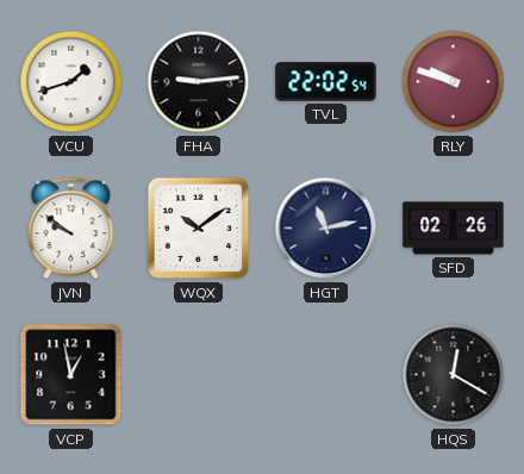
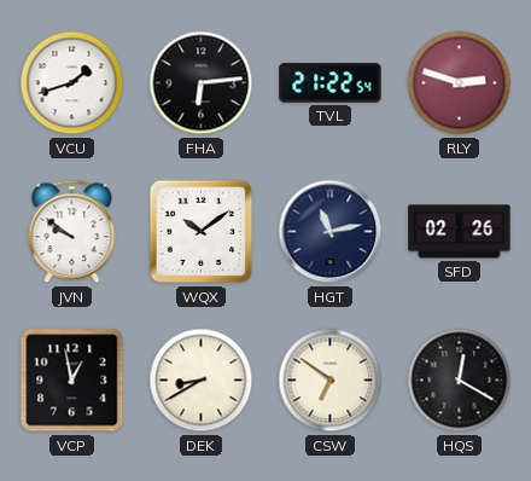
FHA: 9:14 -> 6:14 (202, 83)
TVL: 22:02 -> 21:22 (331, 83)
RLY: 9:48 -> 2:48 (460, 83)
DEK: none -> 8:40 (202, 381)
CSW: none -> 6:51 (331, 381)
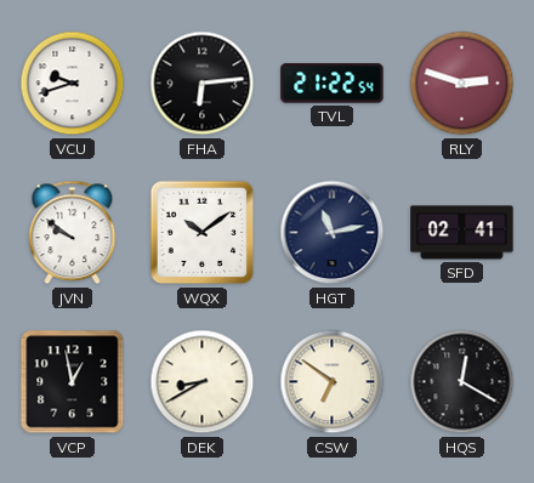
VCU: 1:42 -> 9:42 (73, 84)
SFD: 02:26 -> 02:41 (462, 233)
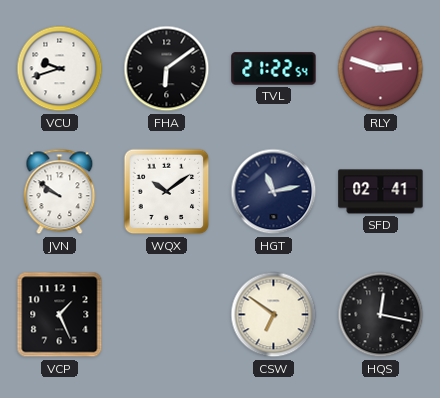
FHA: 6:14 -> 6:09 (167, 69)
VCP: 12:58 -> 1:26 (60, 315)
DEK: 8:40 -> none (203, 382)
HQS: 12:20 -> 12:17 (381, 315)
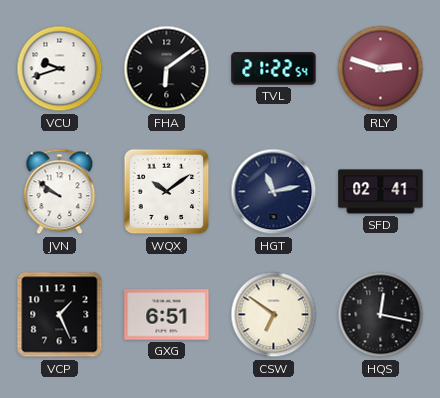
GXG: none -> 6:51 (167, 315)
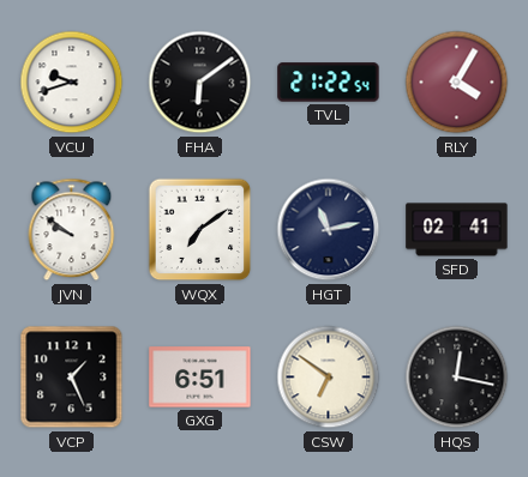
RLY: 2:48 -> 4:05 (457, 83)
WQX: 10:09 -> 7:09 (200, 230)
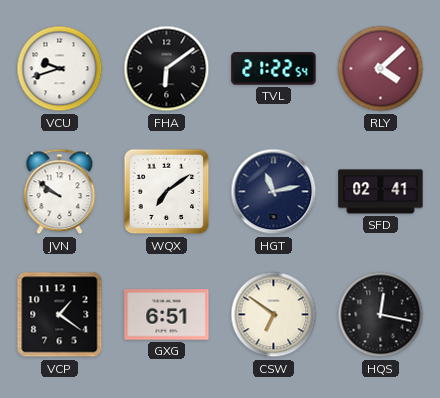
RLY: 4:05 -> 4:08 (381, 69)
VCP: 1:26 -> 1:21 (60, 315)
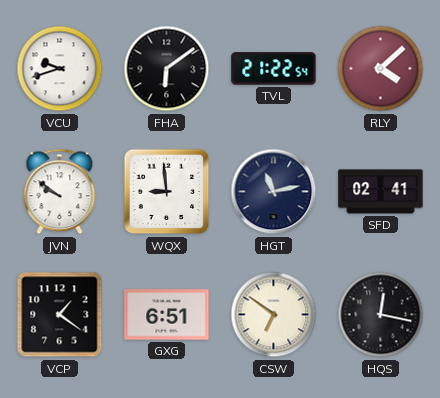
WQX: 7:09 -> 8:59 (167, 192)
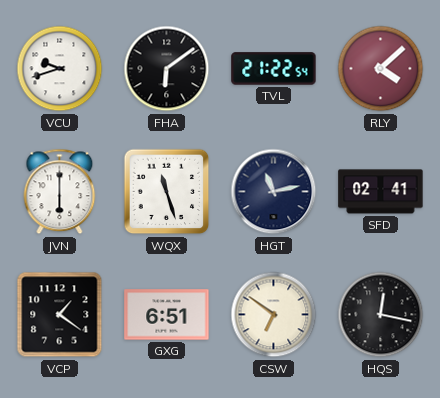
JVN: 9:51 -> 6:00 (60, 192)
WQX: 8:59 -> 11:27 (167, 192)
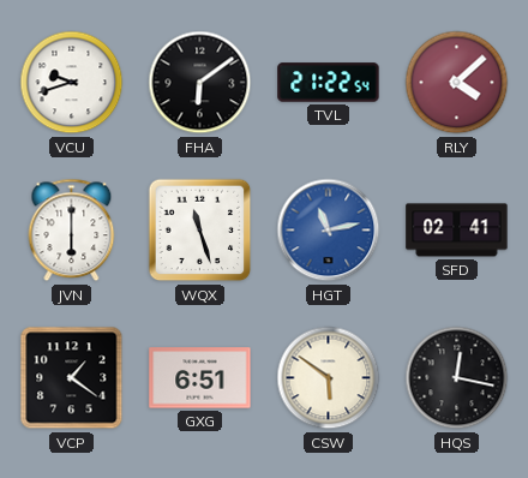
HGT dial: navy -> blue (329, 231)
CSW: 6:51 -> 5:51 (329, 378)
